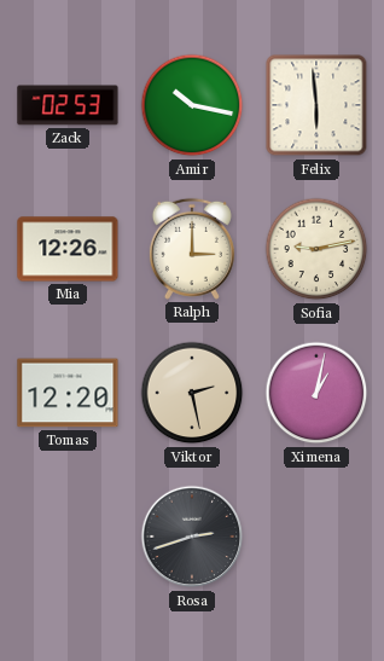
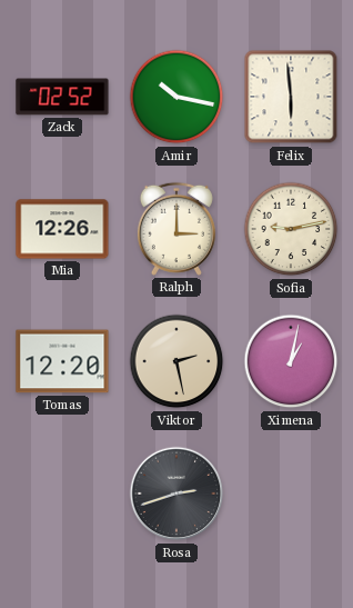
Zack: 02:53 -> 02:52 (62, 97)
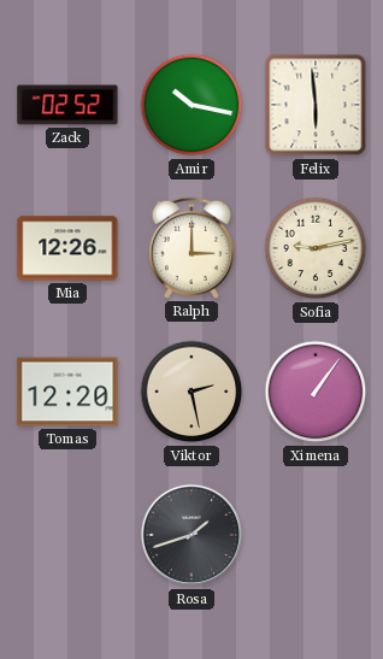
Ximena: 1:02 -> 1:06 (316, 392)
Rosa: 2:42 -> 1:42 (191, 535)
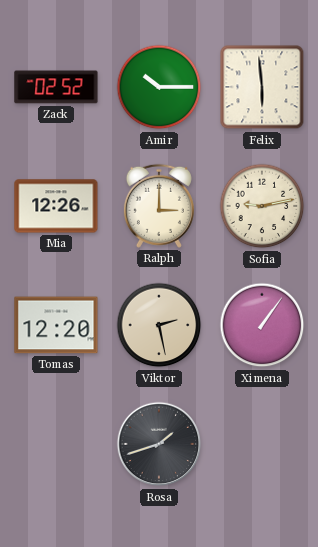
Amir: 10:17 -> 10:15 (159, 87)
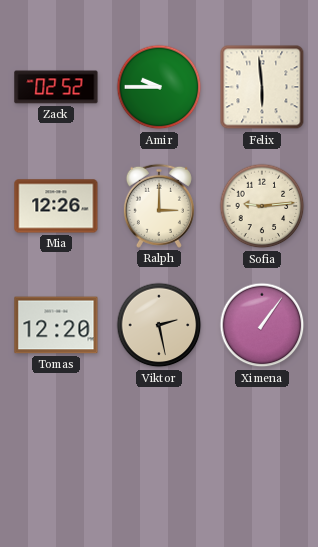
Amir: 10:15 -> 9:45 (159, 87)
Sofia: 9:13 -> 9:14 (262, 206)
Rosa: 1:42 -> none (159, 444)
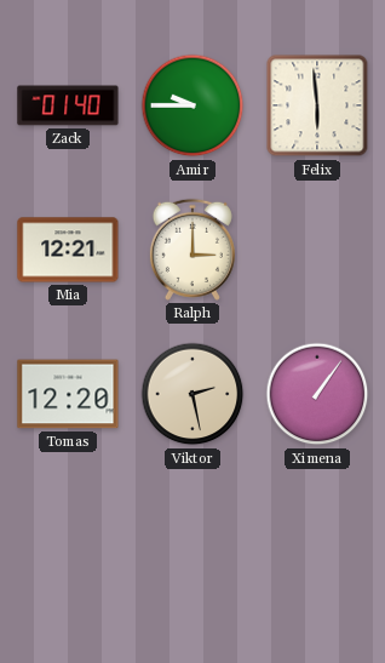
Zack: 02:52 -> 01:40 (68, 105)
Mia: 12:26 -> 12:21 (68, 250)
Sofia: 9:14 -> none (262, 206)
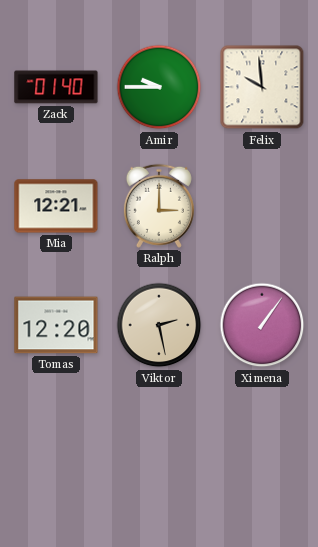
Felix: 5:59 -> 9:59 (262, 87)
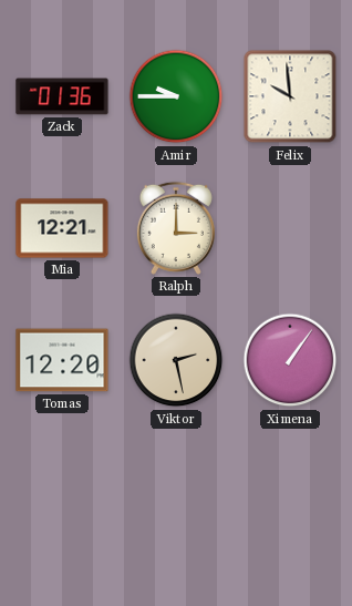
Zack: 01:40 -> 01:36 (62, 96)
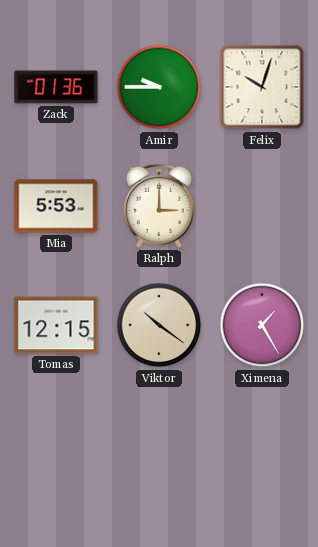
Felix: 9:59 -> 10:03 (262, 87)
Mia: 12:21 -> 5:53 (56, 206)
Tomas: 12:20 -> 12:15 (56, 325)
Viktor: 2:28 -> 10:21 (159, 325)
Ximena: 1:06 -> 1:25 (262, 325)
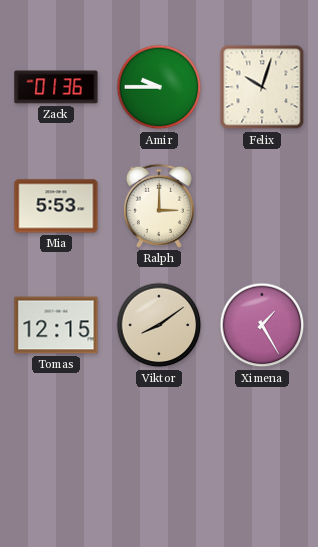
Viktor: 10:21 -> 8:09 (159, 325)
